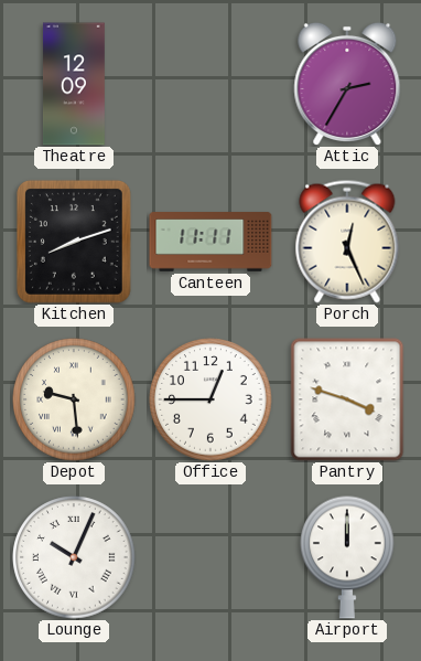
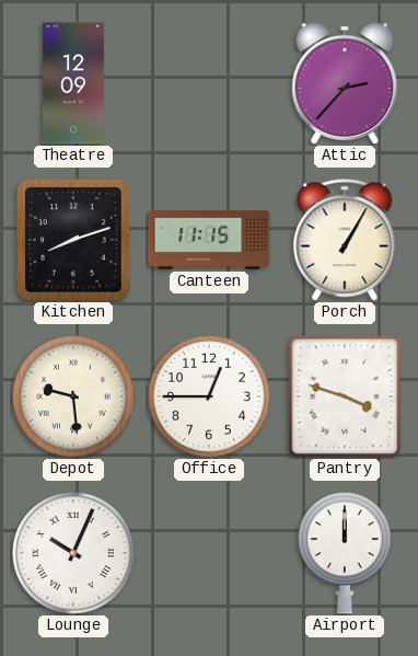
Attic: 2:35 -> 2:37 (345, 82)
Canteen: 11:11 -> 11:15 (209, 240)
Porch: 12:26 -> 1:05 (345, 240)
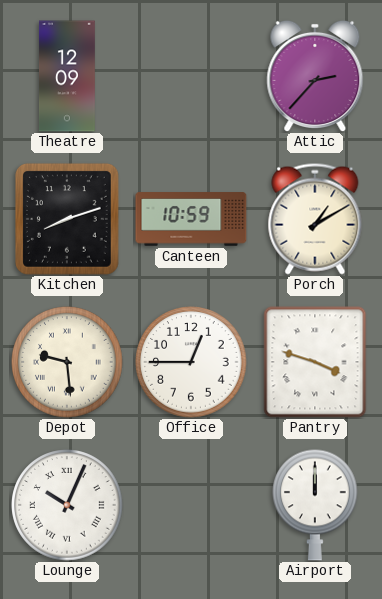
Canteen: 11:15 -> 10:59 (191, 219)
Porch: 1:05 -> 1:10 (315, 219)
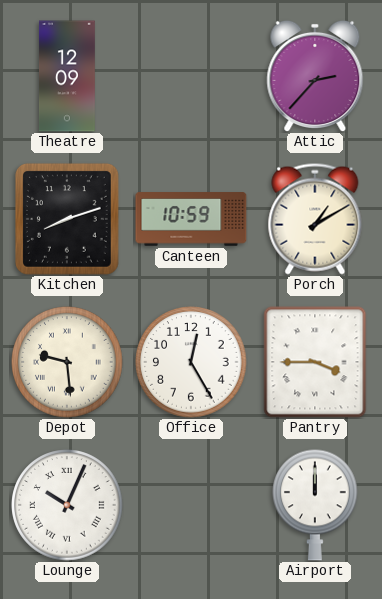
Office: 12:45 -> 12:25 (191, 362)
Pantry: 3:48 -> 3:45 (315, 362)
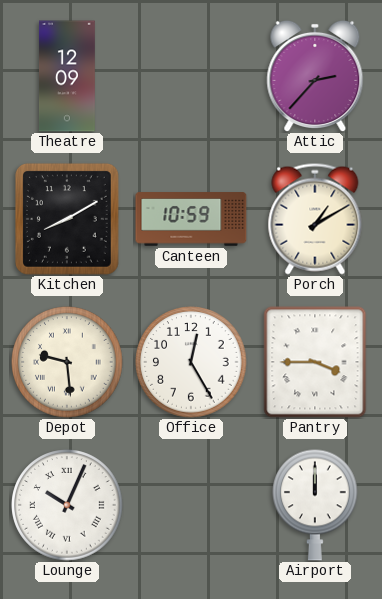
Kitchen: 8:12 -> 8:10 (67, 219)
